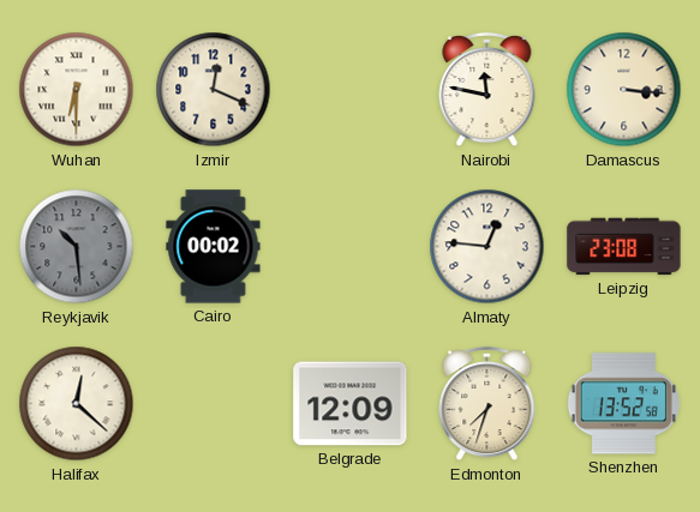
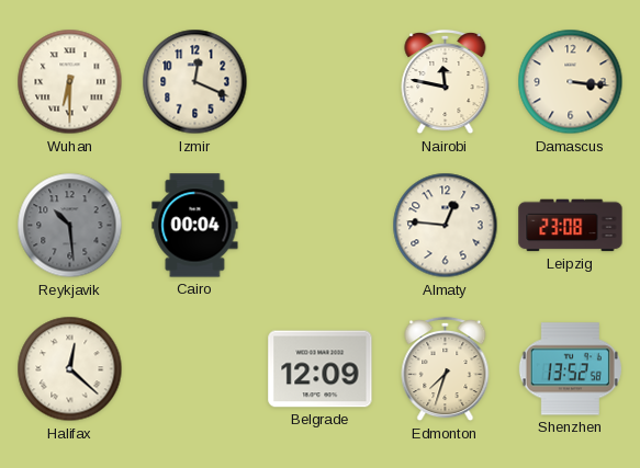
Cairo: 00:02 -> 00:04 (195, 226)
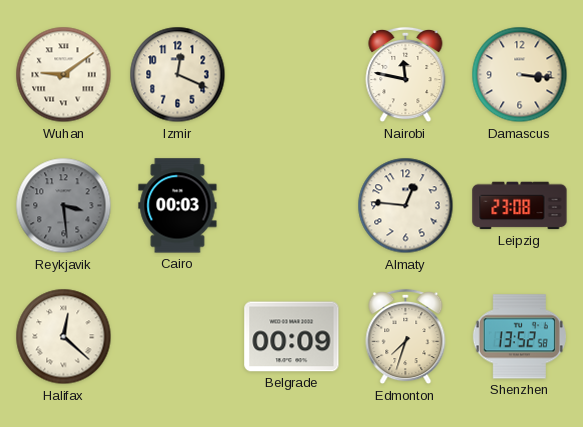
Wuhan: 6:30 -> 9:09 (64, 75)
Reykjavik: 10:29 -> 3:29 (64, 206)
Cairo: 00:04 -> 00:03 (178, 206)
Belgrade: 12:09 -> 00:09 (292, 337)
